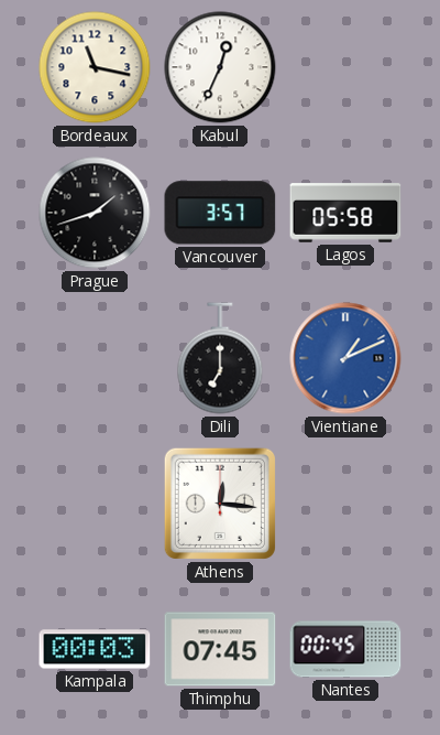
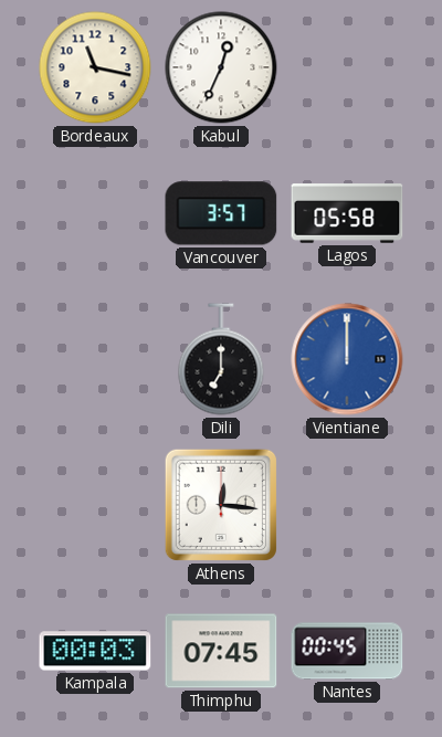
Prague: 1:42 -> none (95, 213)
Vientiane: 1:11 -> 12:00 (347, 359)
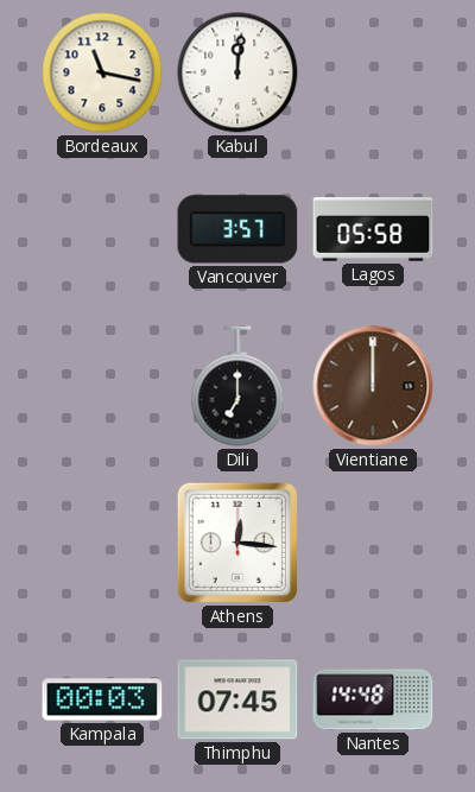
Kabul: 12:34 -> 12:01 (237, 72)
Vientiane dial: blue -> brown (373, 386)
Nantes: 00:45 -> 14:48 (373, 699)
